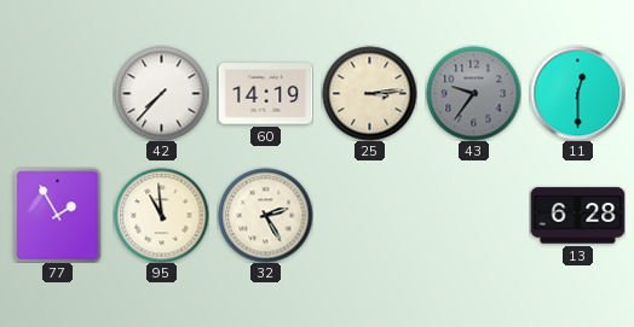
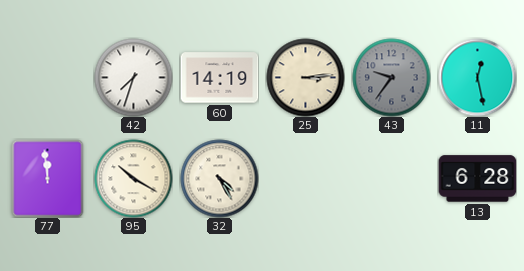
42: 7:37 -> 7:33 (133, 77)
11: 12:30 -> 12:28 (477, 77)
77: 1:55 -> 11:59 (48, 178)
95: 10:59 -> 10:20 (133, 178)
32: 2:25 -> 4:25 (219, 178)
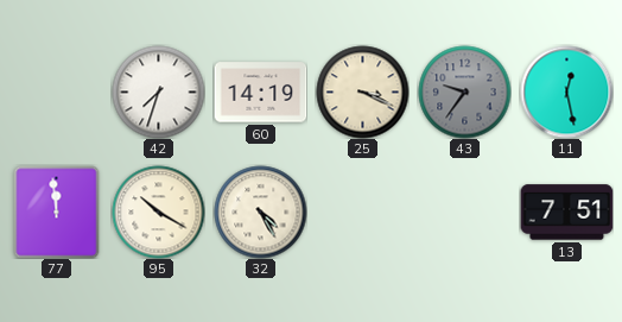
25: 3:14 -> 3:19 (362, 91)
13: 6:28 -> 7:51 (566, 213)
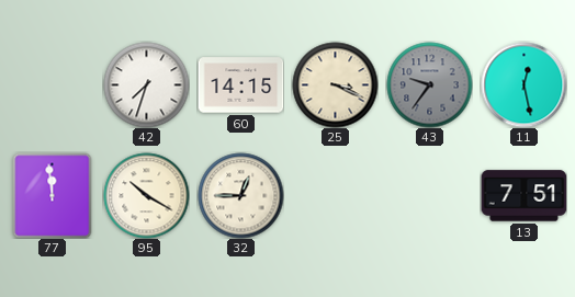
60: 14:19 -> 14:15 (240, 85)
32: 4:25 -> 12:45 (240, 195)
